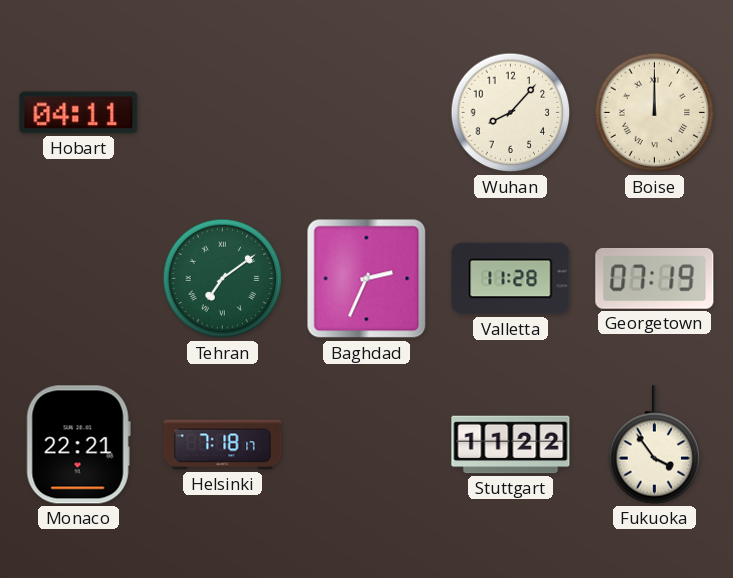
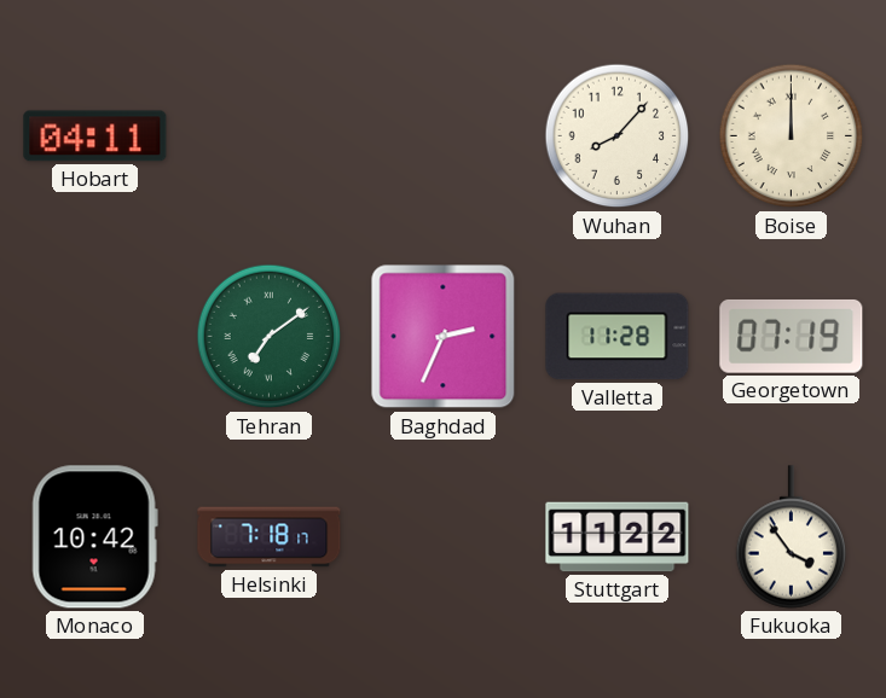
Monaco: 22:21 -> 10:42 (94, 537)
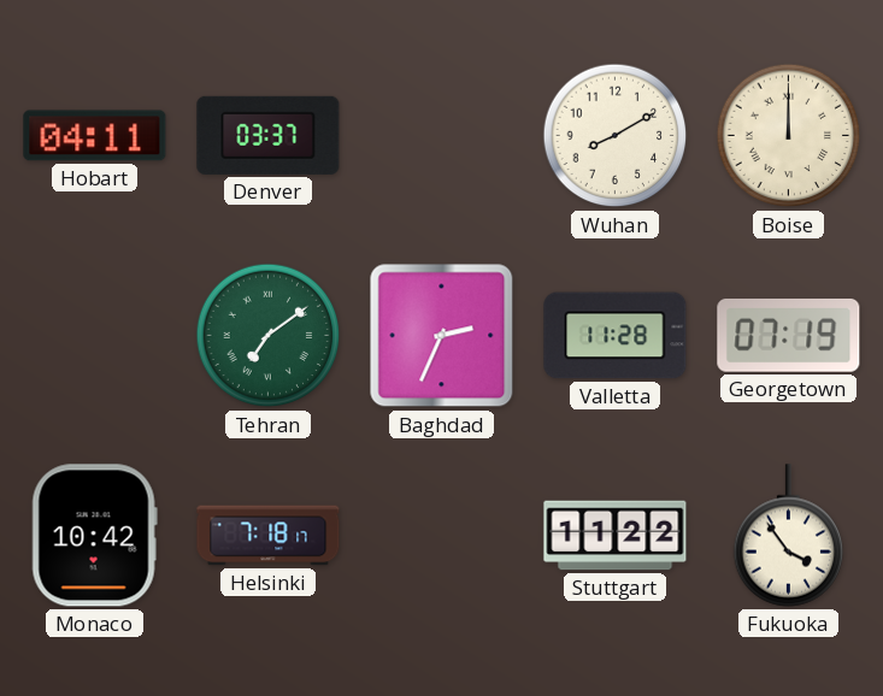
Denver: none -> 03:37 (269, 135)
Wuhan: 8:07 -> 8:10 (616, 136)
